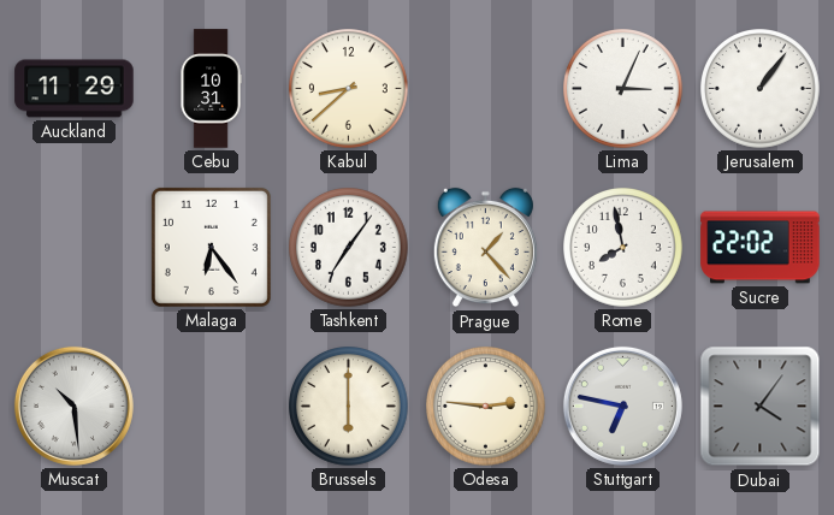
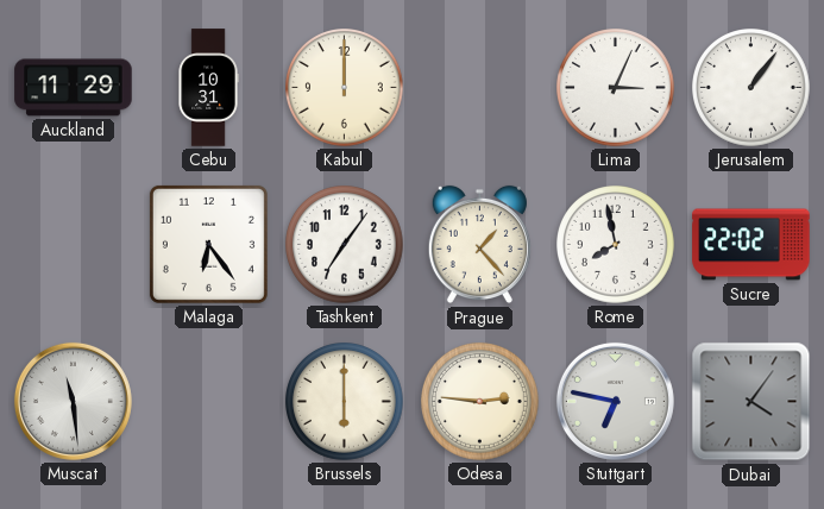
Kabul: 8:38 -> 12:00 (345, 88)
Muscat: 10:29 -> 11:29 (73, 401)
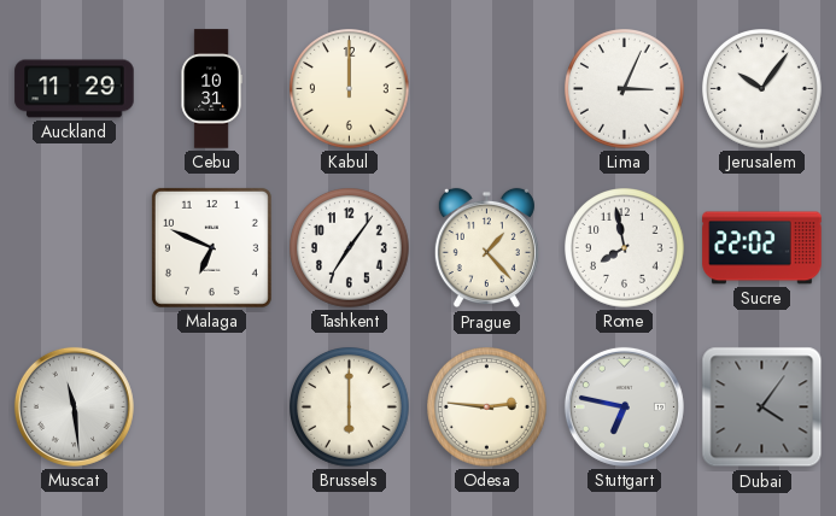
Jerusalem: 1:06 -> 10:06 (762, 89)
Malaga: 6:24 -> 6:49 (211, 247)
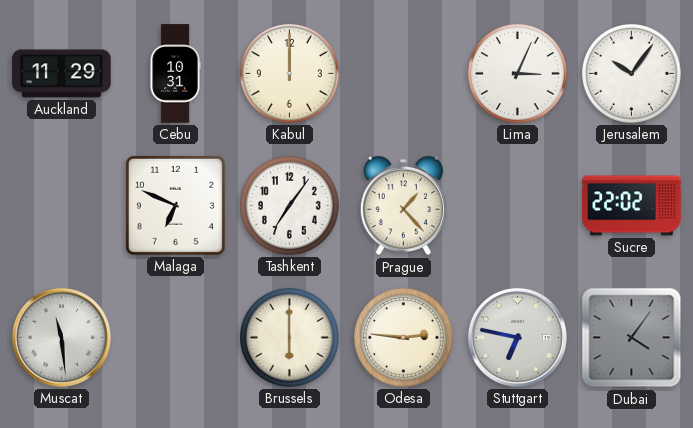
Rome: 7:58 -> none (625, 248)
